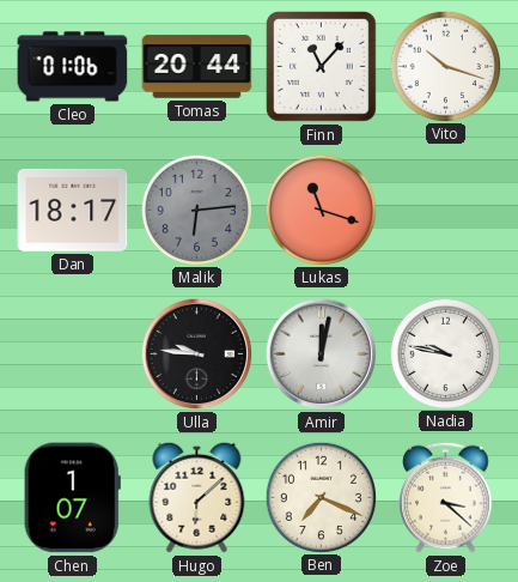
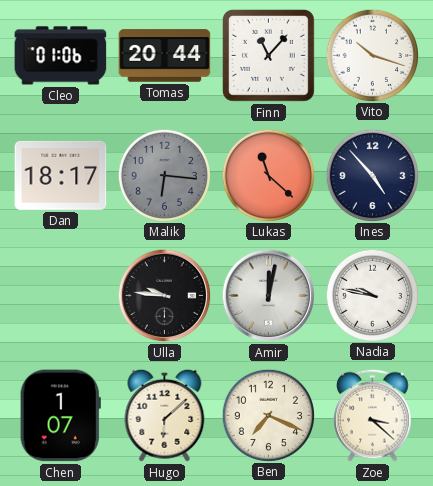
Malik: 6:14 -> 6:16 (164, 175)
Lukas: 11:18 -> 11:22 (268, 175)
Ines: none -> 4:53 (372, 175)
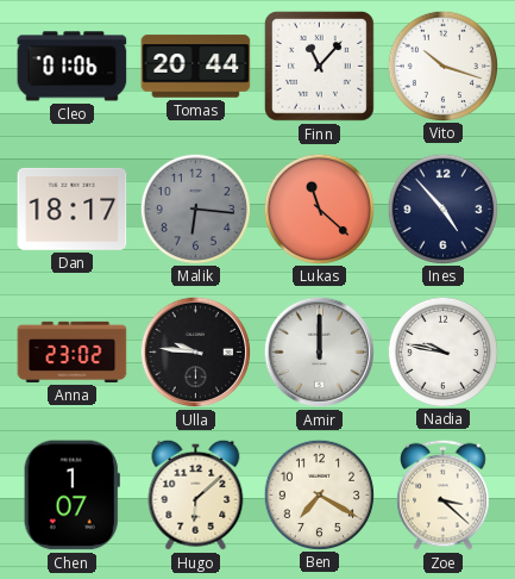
Anna: none -> 23:02 (73, 351)
Amir: 12:02 -> 12:00 (320, 353)
Ben: 7:19 -> 7:20 (319, 494)
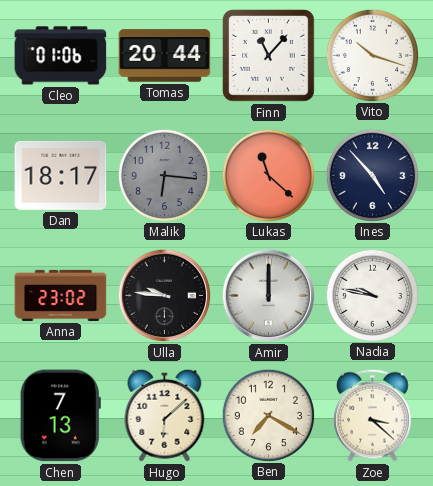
Chen: 1:07 -> 7:13 (60, 416)
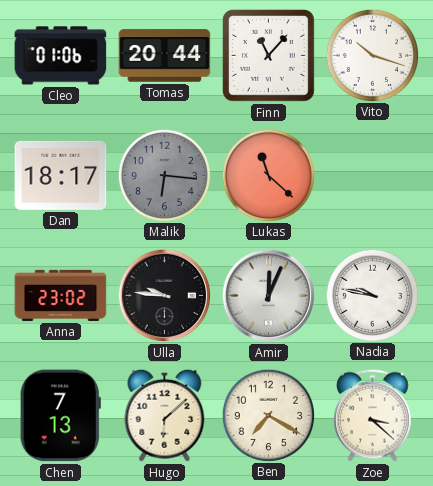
Ines: 4:53 -> none (372, 175)
Amir: 12:00 -> 12:04 (269, 296)
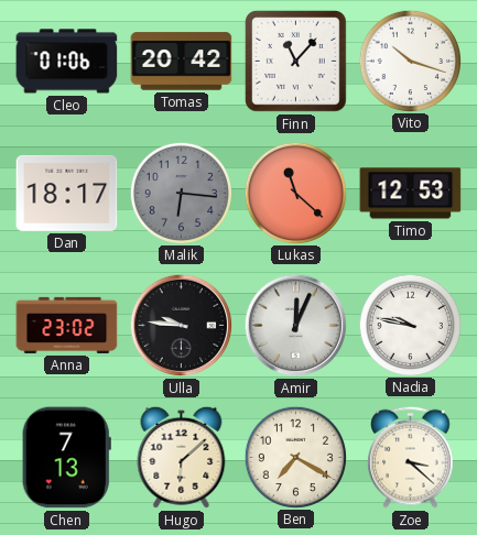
Tomas: 20:44 -> 20:42 (182, 62)
Timo: none -> 12:53 (411, 194)
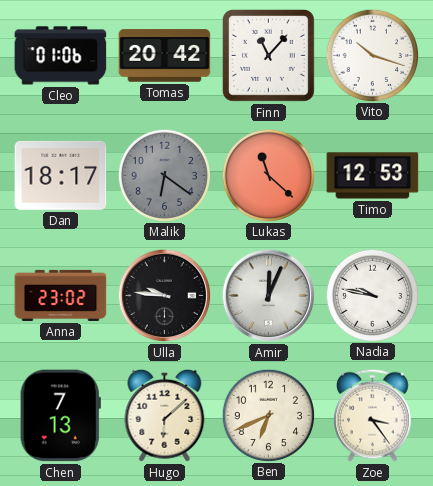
Malik: 6:16 -> 6:21 (164, 175)
Ben: 7:20 -> 6:41 (268, 415)
Zoe: 3:22 -> 3:24 (373, 415)
